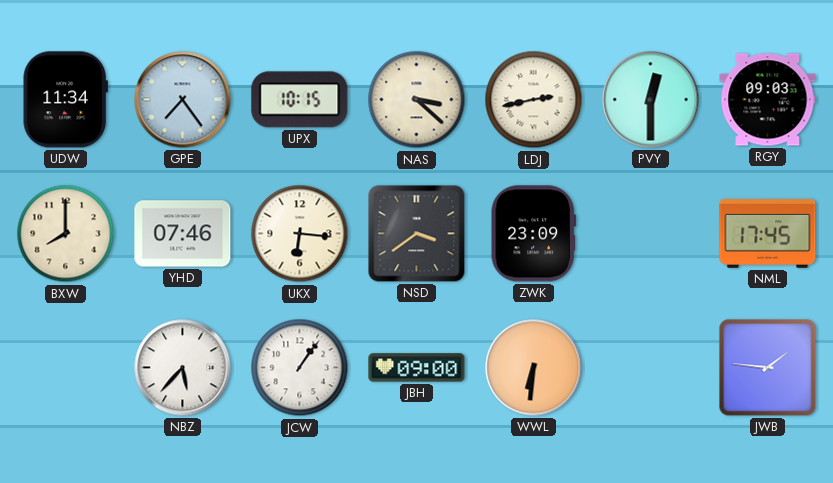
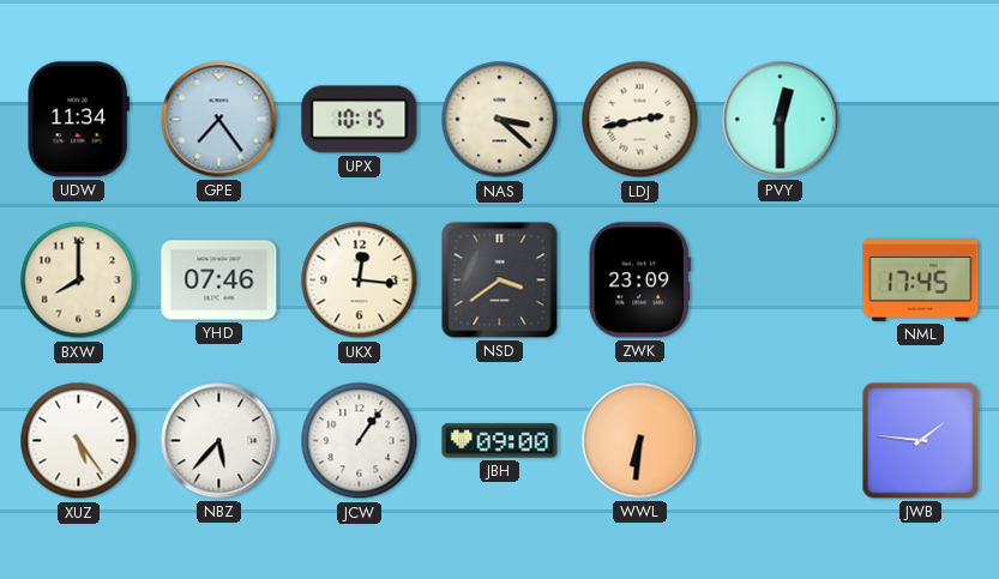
RGY: 09:03 -> none (768, 100)
UKX: 6:16 -> 12:16 (360, 281)
XUZ: none -> 5:24 (79, 441)
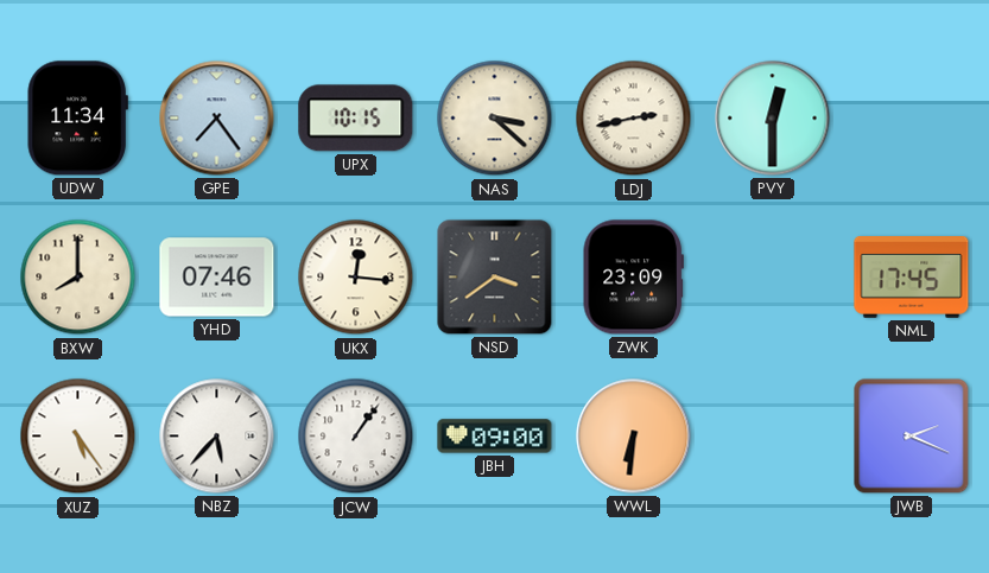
JWB: 1:46 -> 2:19 (912, 437)
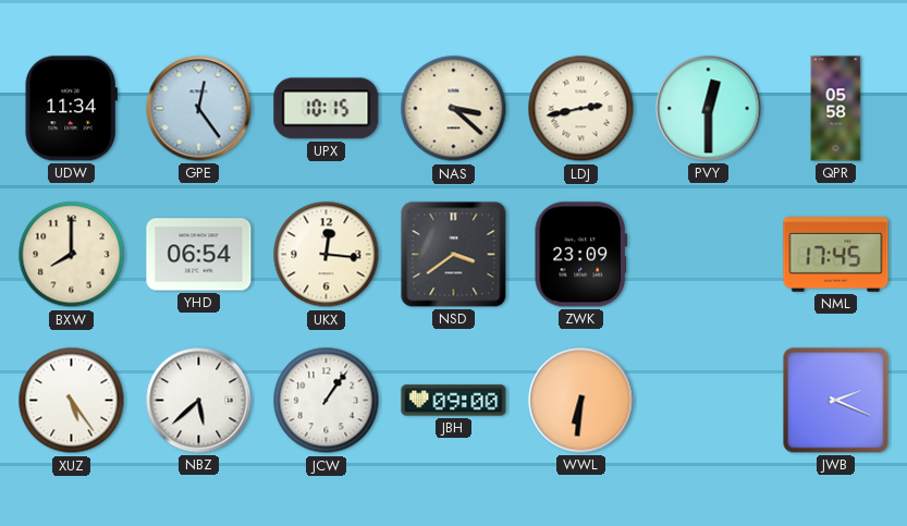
GPE: 7:24 -> 12:24 (199, 109)
QPR: none -> 05:58 (836, 109)
YHD: 07:46 -> 06:54 (199, 255)
NBZ: 5:37 -> 5:38 (199, 401)
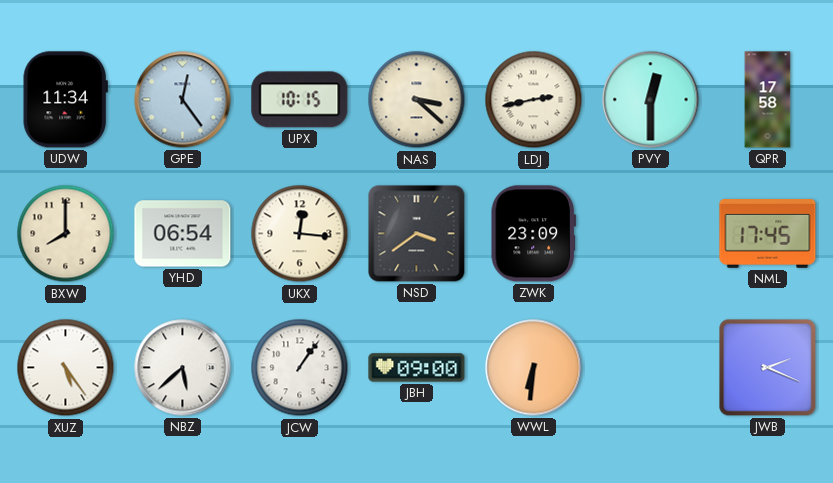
QPR: 05:58 -> 17:58 (768, 100)
